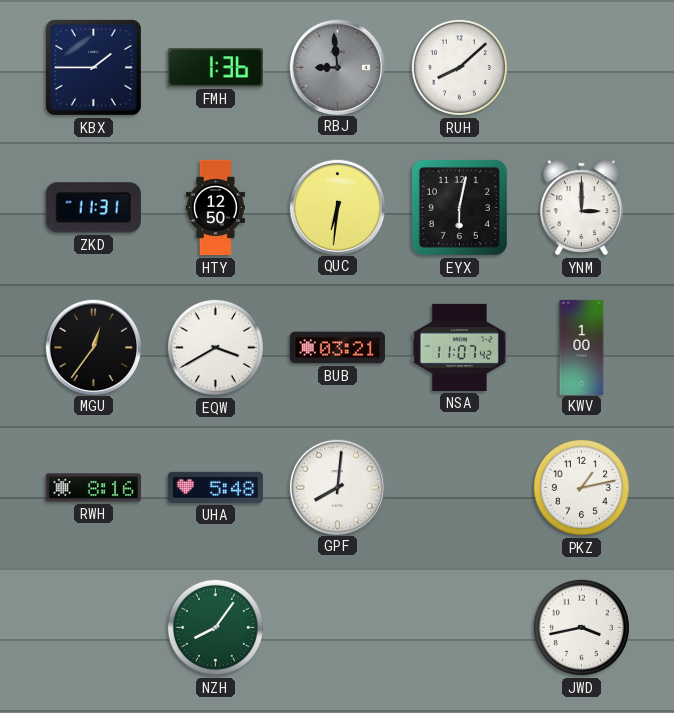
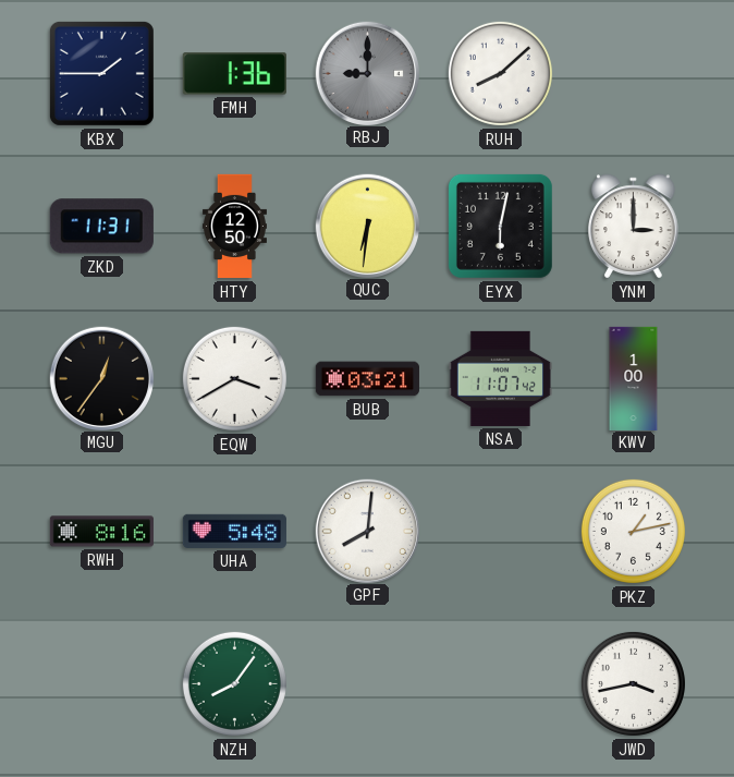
RBJ: 8:59 -> 9:00 (367, 73)
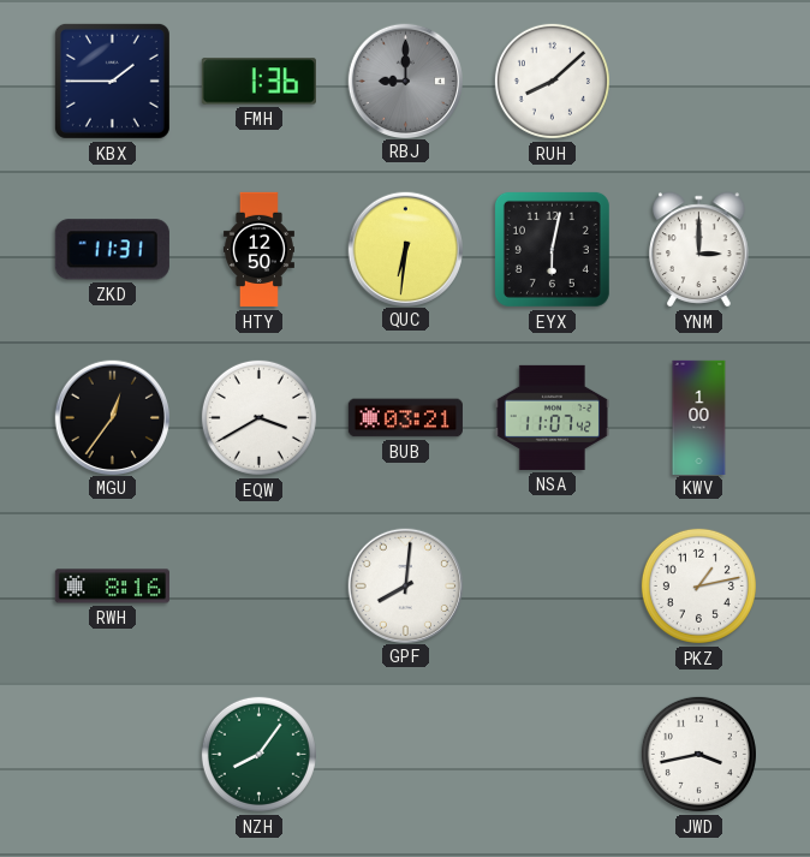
UHA: 5:48 -> none (234, 531)
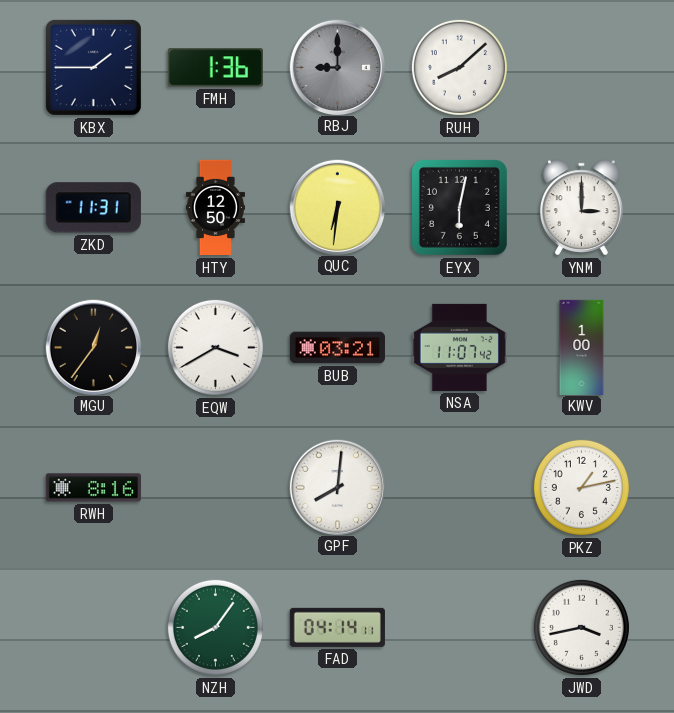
FAD: none -> 04:14 (337, 627)
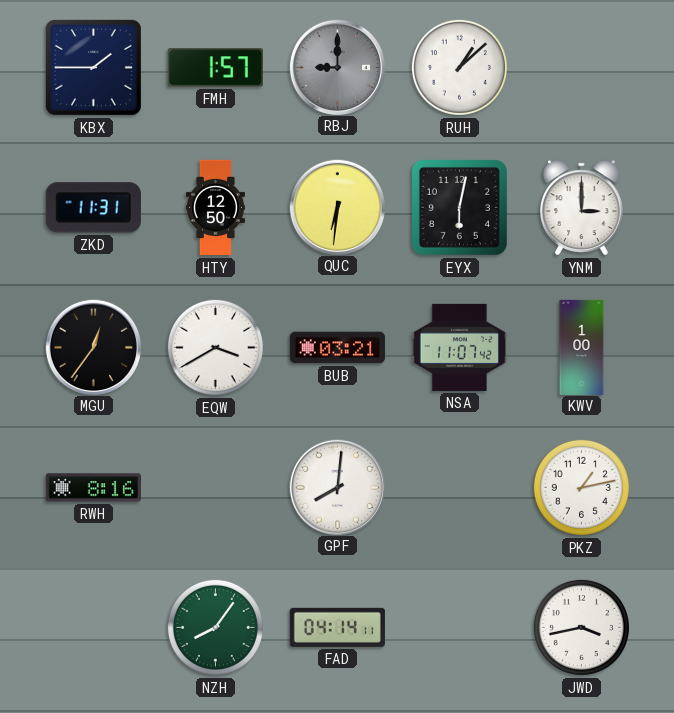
FMH: 1:36 -> 1:57 (215, 68)
RUH: 8:08 -> 1:08 (459, 67)
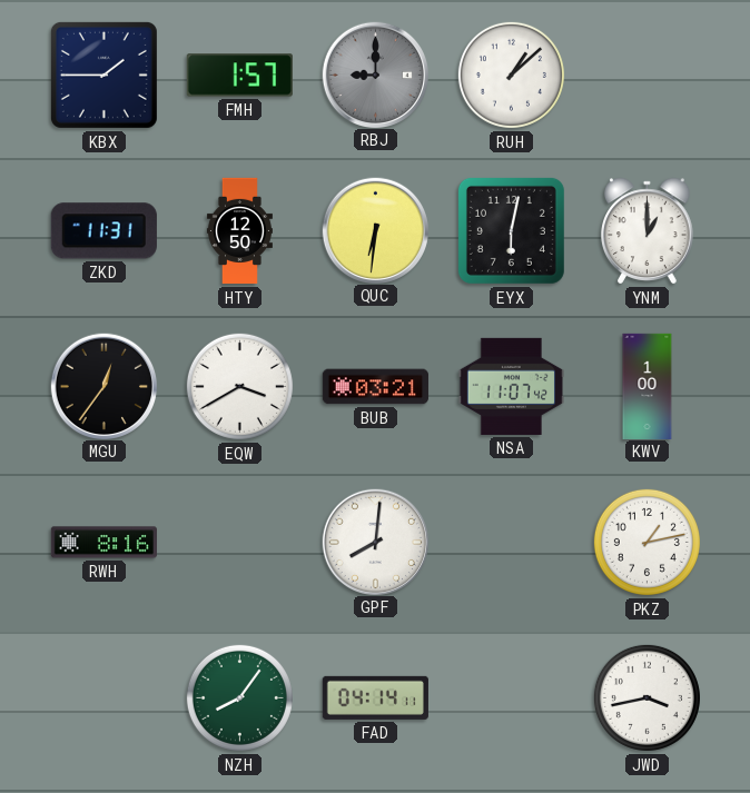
YNM: 3:00 -> 1:00 (648, 231)
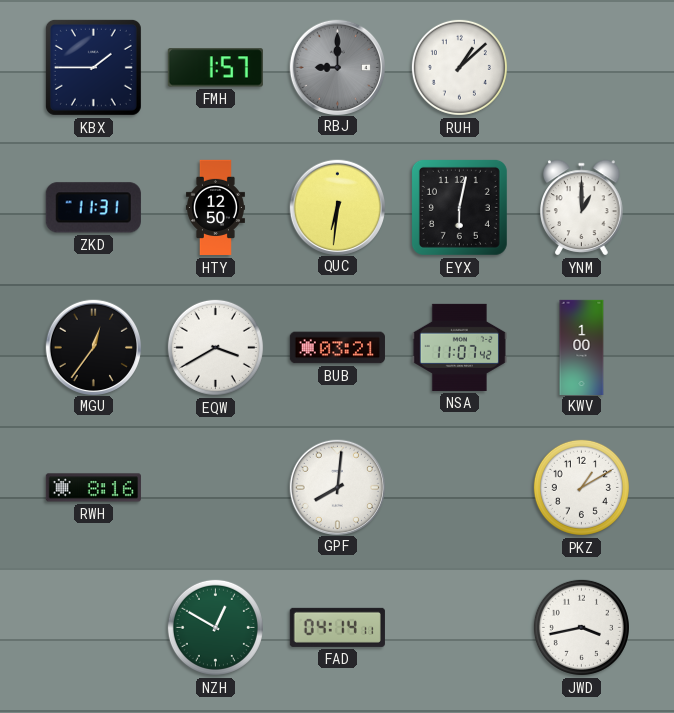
PKZ: 1:13 -> 1:10 (581, 487)
NZH: 8:06 -> 12:50 (215, 627)
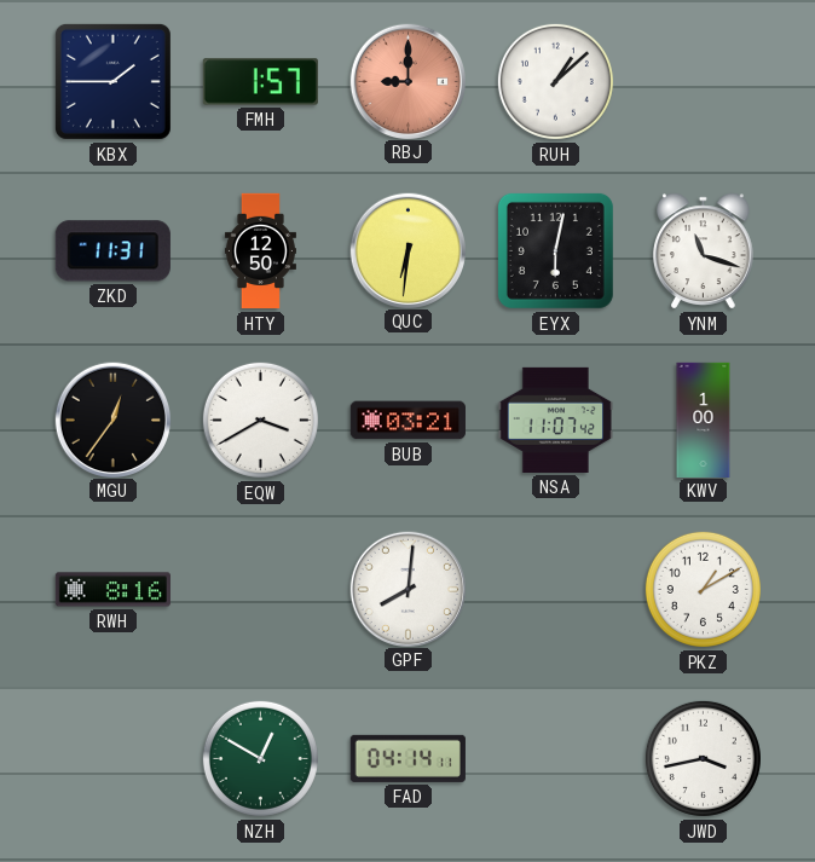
RBJ dial: grey -> salmon (407, 81)
YNM: 1:00 -> 11:18 (704, 251)
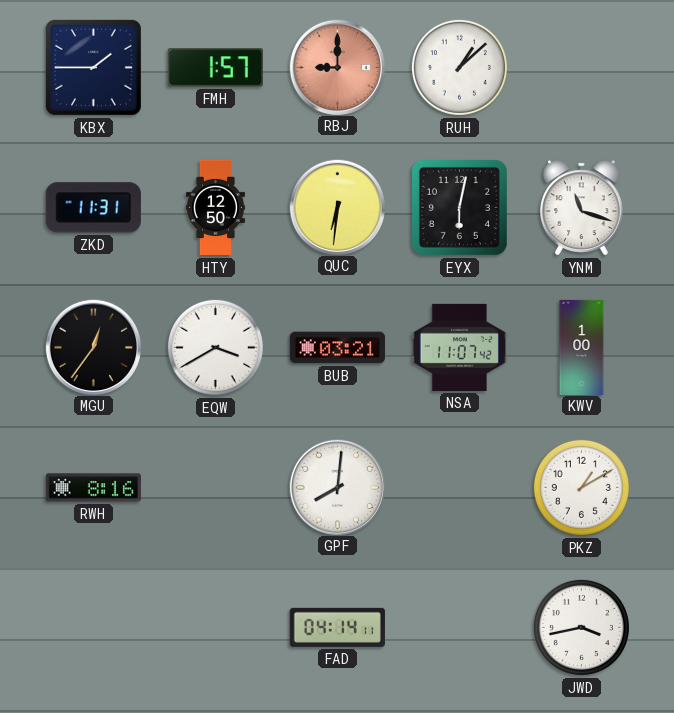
NZH: 12:50 -> none (260, 758)
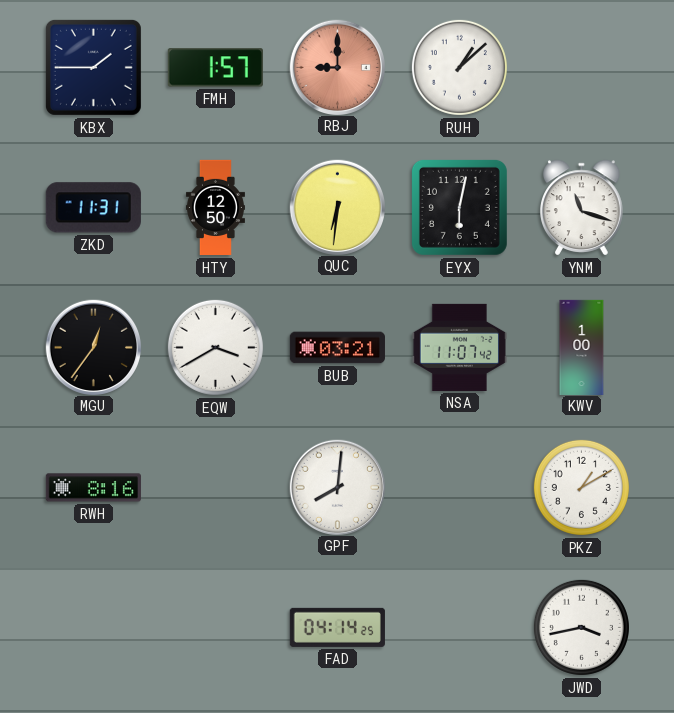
FAD: 04:14:11 -> 04:14:25 (337, 627)
